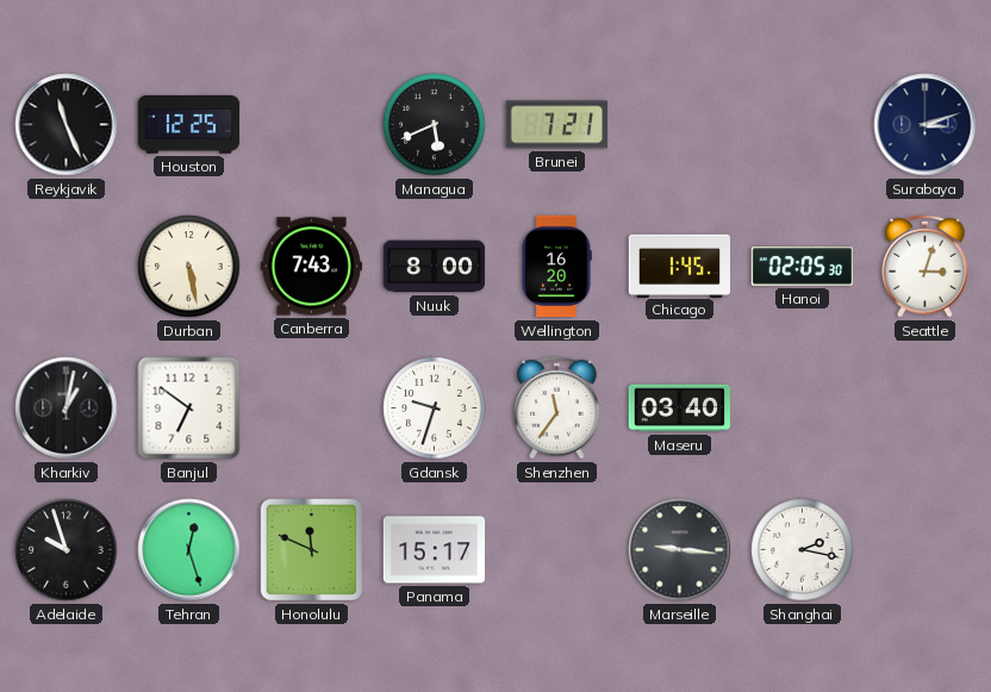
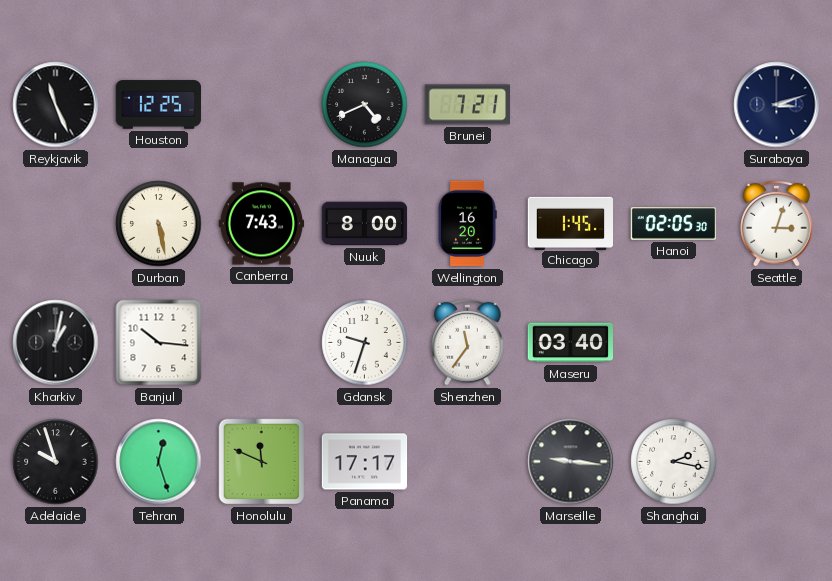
Managua: 5:41 -> 4:41 (365, 105)
Banjul: 6:51 -> 10:16 (159, 343)
Panama: 15:17 -> 17:17 (365, 462)
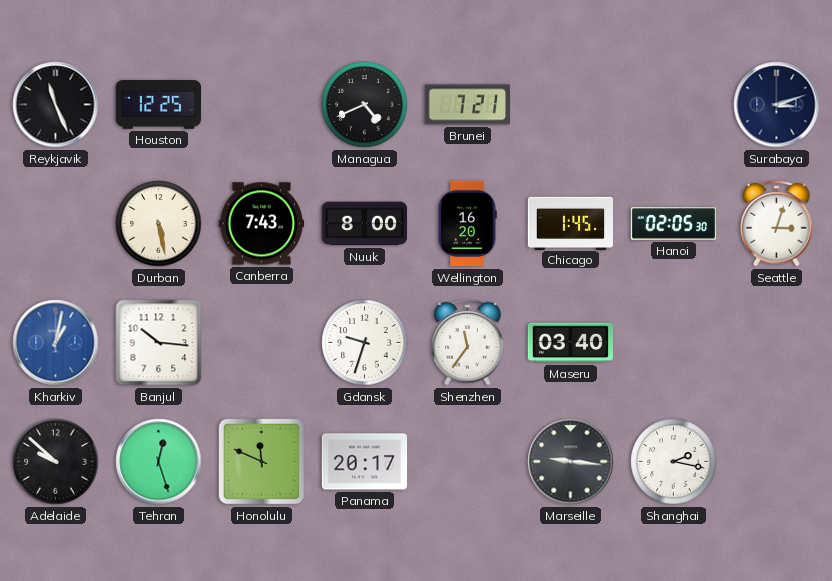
Kharkiv dial: black -> blue (56, 343)
Adelaide: 9:57 -> 9:52 (56, 462)
Panama: 17:17 -> 20:17 (365, 462)
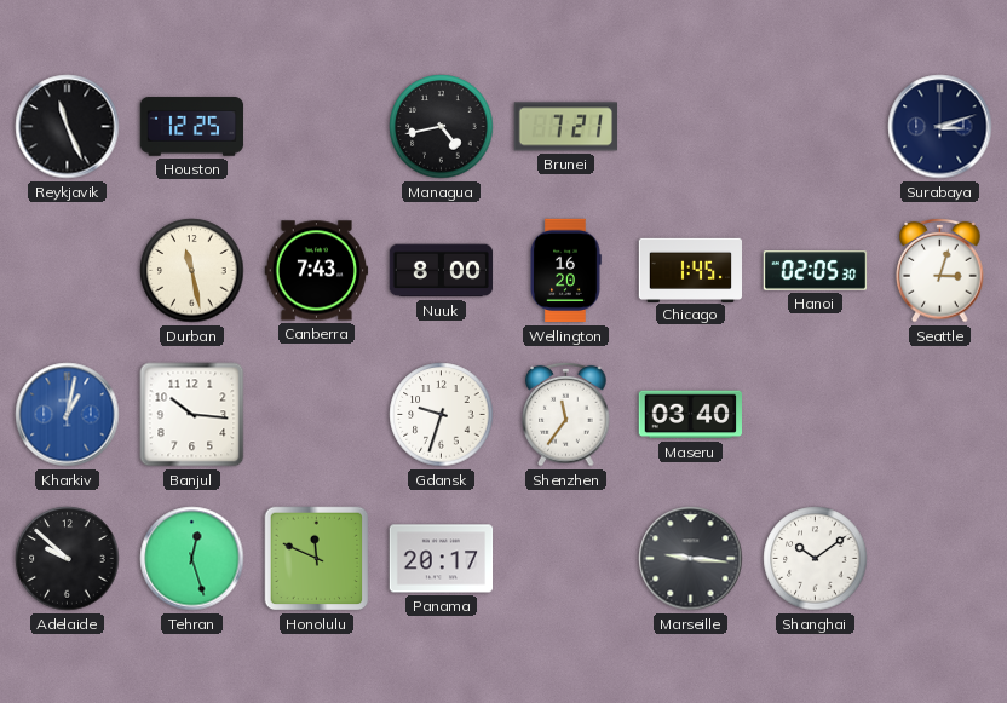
Managua: 4:41 -> 4:43 (442, 127)
Durban: 5:28 -> 11:28 (192, 271)
Shanghai: 2:17 -> 10:09 (816, 559)
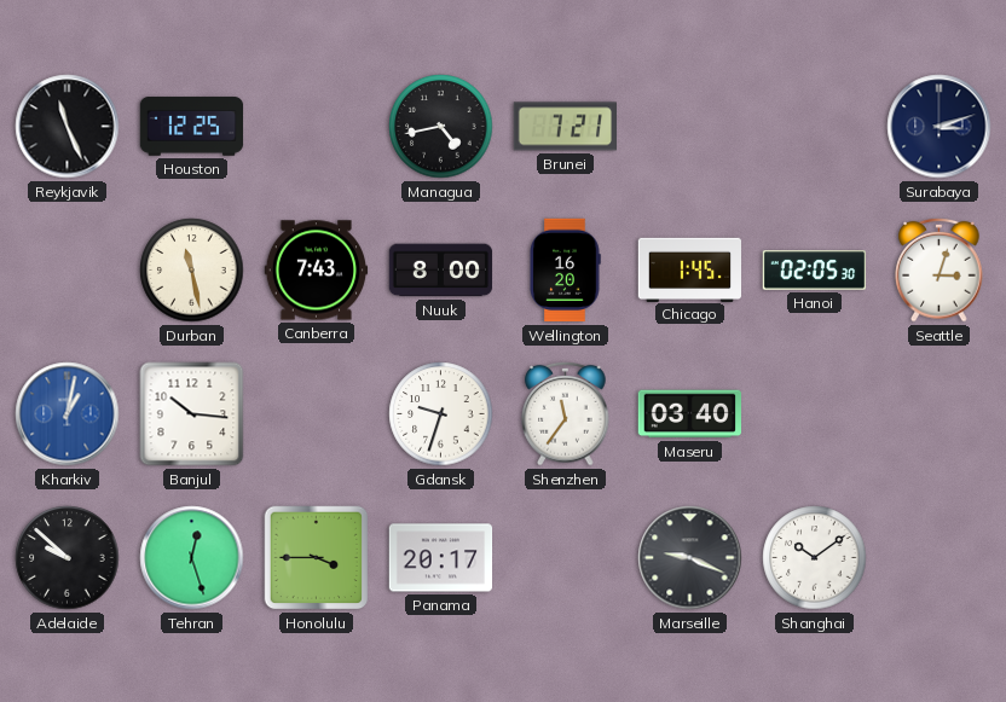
Honolulu: 11:49 -> 3:45 (317, 558)
Marseille: 9:16 -> 9:19 (690, 558)
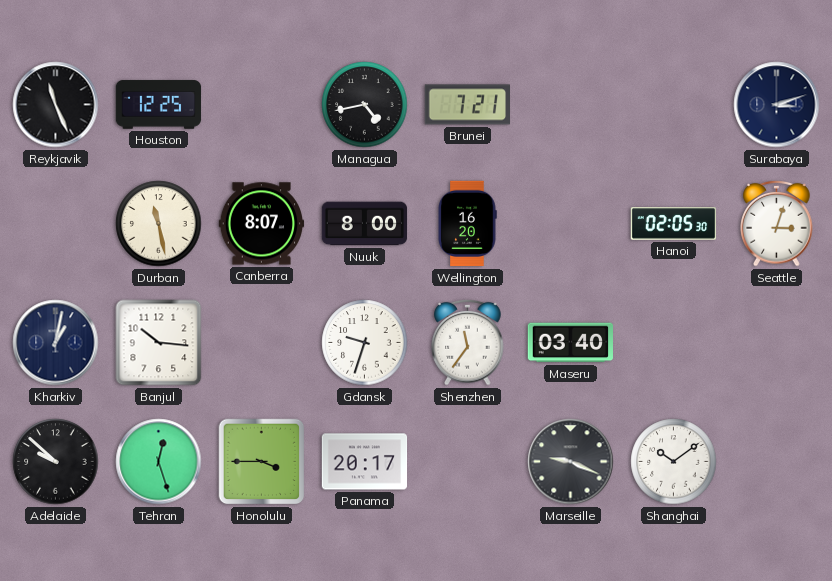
Canberra: 7:43 -> 8:07 (262, 224)
Chicago: 1:45 -> none (690, 269)
Kharkiv dial: blue -> navy (56, 343)
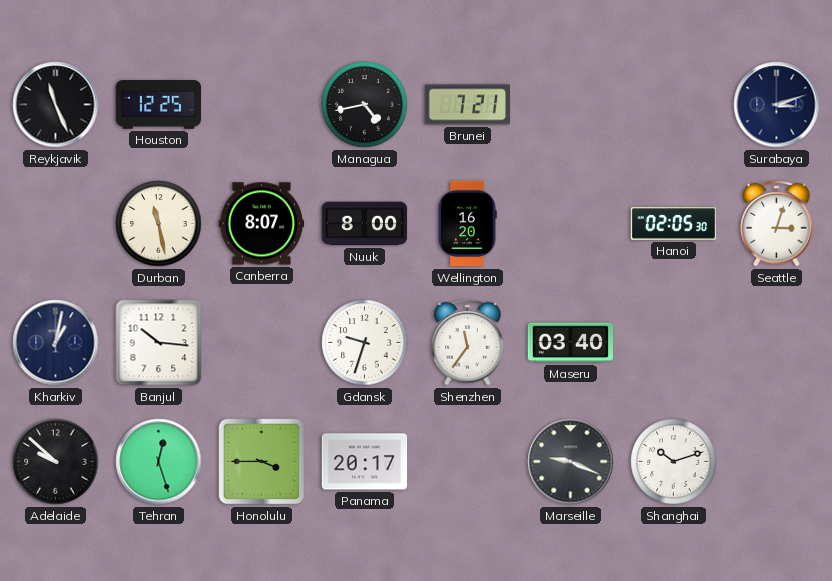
Shanghai: 10:09 -> 10:12 (674, 462)
